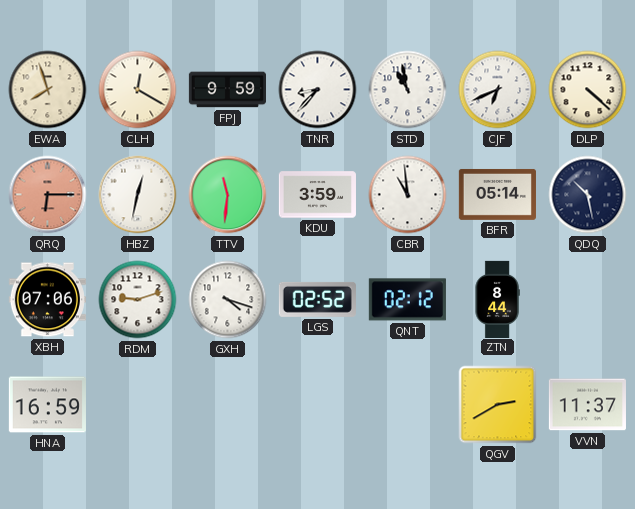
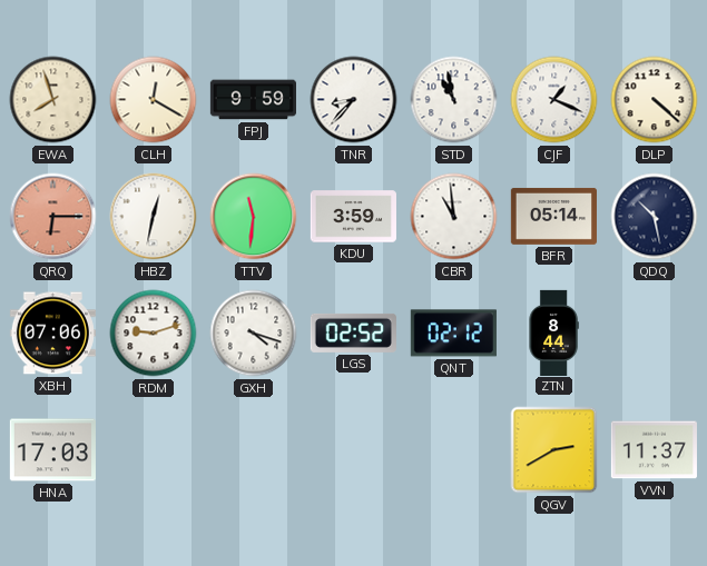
CJF: 6:41 -> 1:19 (554, 100)
HNA: 16:59 -> 17:03 (52, 450)
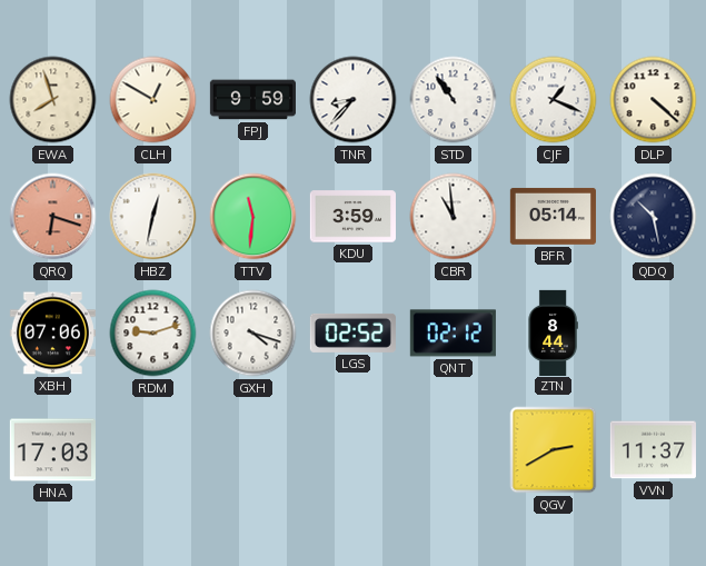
CLH: 12:20 -> 12:50 (153, 100)
STD: 10:58 -> 10:54 (454, 100)
QRQ: 6:15 -> 6:18 (53, 217)
